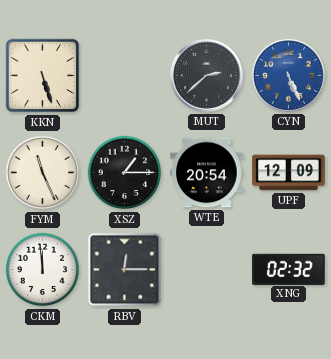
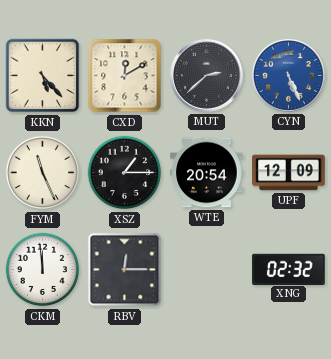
KKN: 5:27 -> 5:23 (43, 76)
CXD: none -> 12:10 (125, 76)
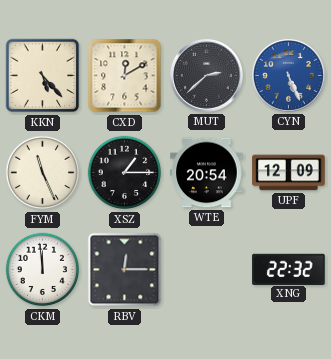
XNG: 02:32 -> 22:32 (289, 269)
